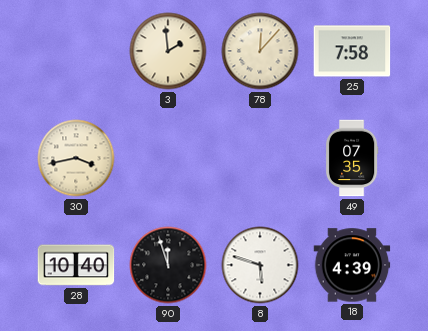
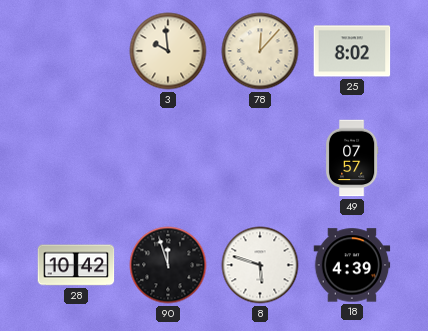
3: 1:59 -> 9:59 (168, 51)
25: 7:58 -> 8:02 (352, 51)
30: 3:43 -> none (76, 158)
49: 07:35 -> 07:57 (352, 158)
28: 10:40 -> 10:42 (76, 265)
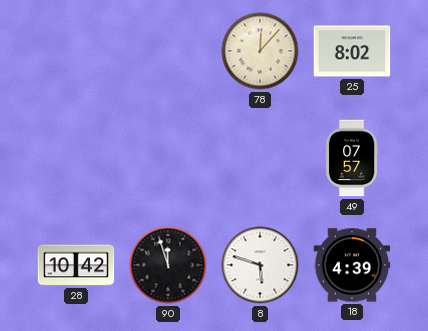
3: 9:59 -> none (168, 51)
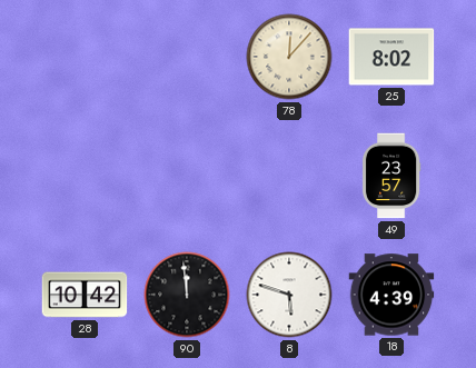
49: 07:57 -> 23:57 (391, 176)
90: 11:57 -> 11:59 (187, 295)
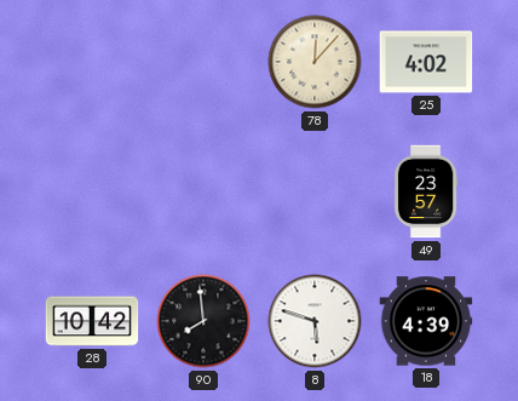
25: 8:02 -> 4:02 (426, 62)
90: 11:59 -> 7:59 (203, 321)
